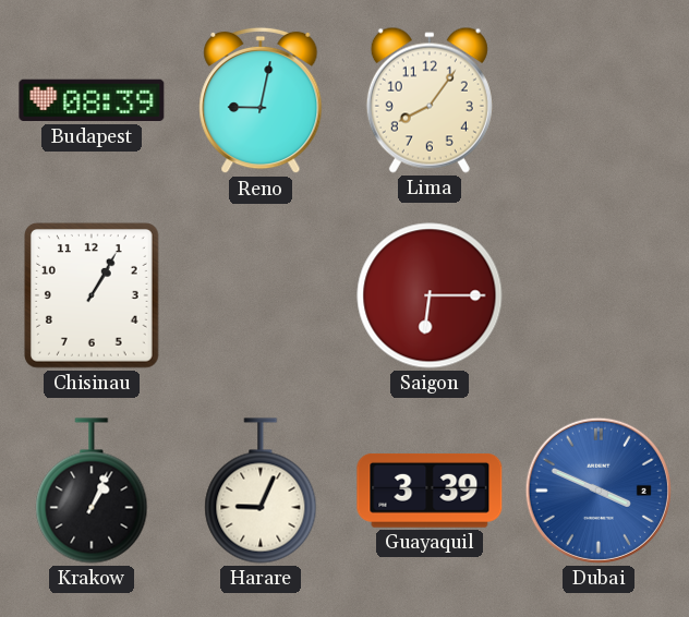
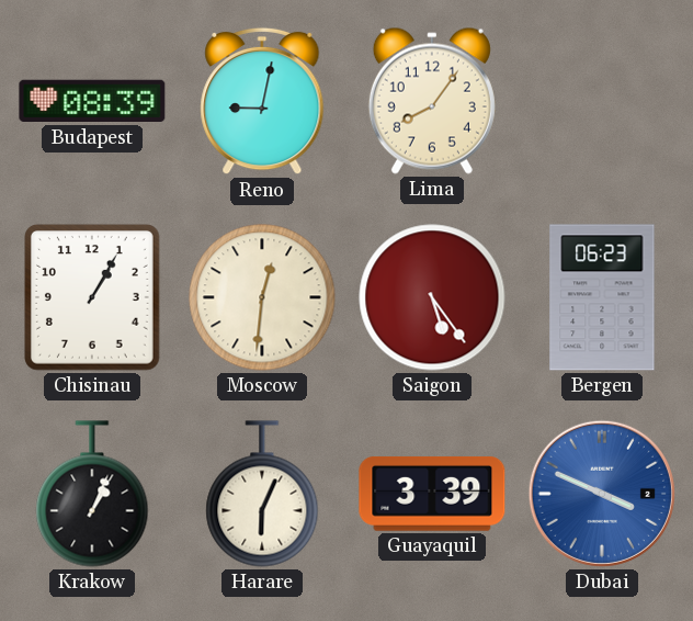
Moscow: none -> 12:31 (262, 297)
Saigon: 6:15 -> 5:24 (432, 297)
Bergen: none -> 06:23 (602, 297)
Harare: 9:04 -> 6:04 (262, 494)
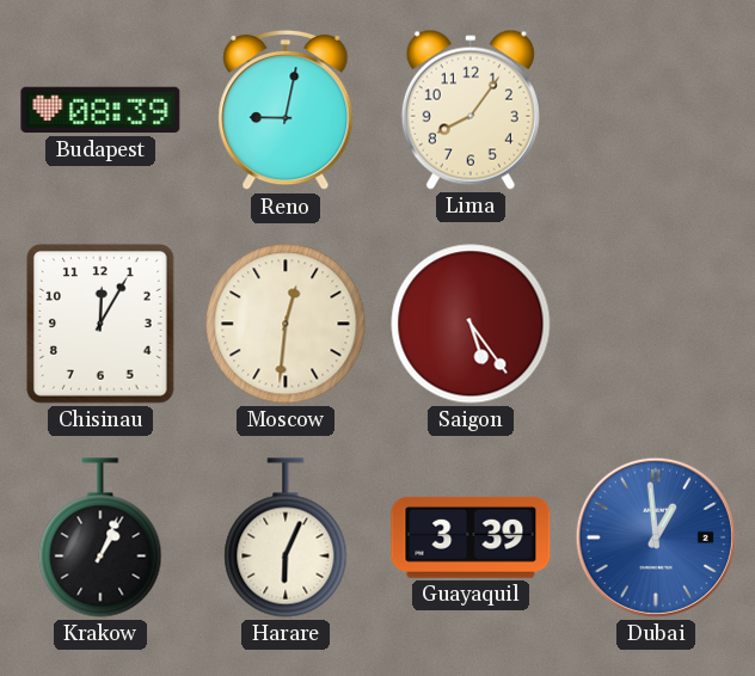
Chisinau: 1:05 -> 12:05 (102, 325)
Bergen: 06:23 -> none (602, 297)
Dubai: 3:49 -> 12:59 (656, 537)
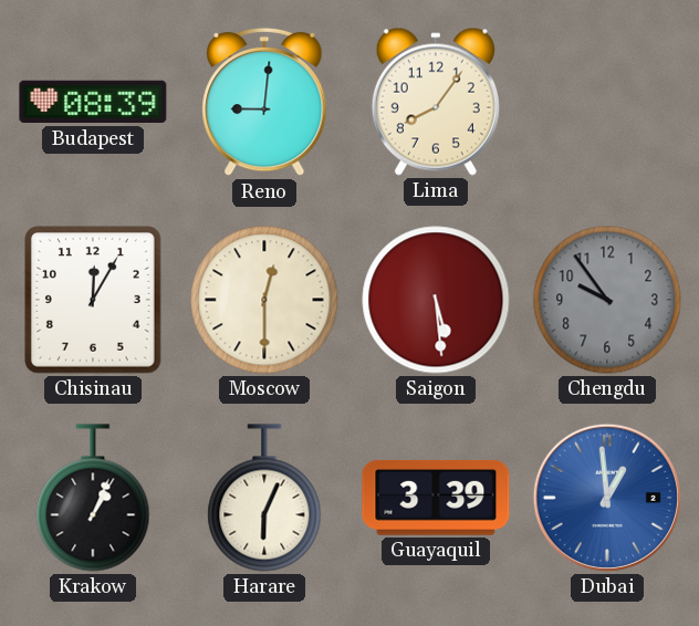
Reno: 9:02 -> 9:01 (264, 102)
Moscow: 12:31 -> 12:30 (264, 300)
Saigon: 5:24 -> 5:29 (436, 300)
Chengdu: none -> 9:54 (607, 300)
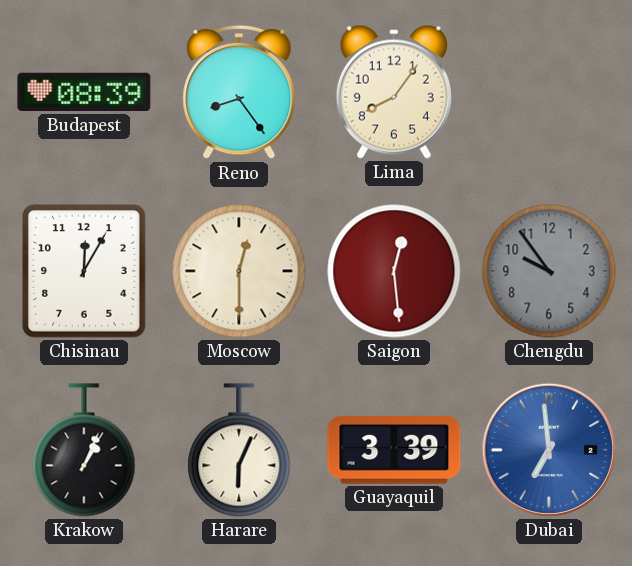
Reno: 9:01 -> 8:24 (239, 92)
Saigon: 5:29 -> 12:29 (394, 271)
Dubai: 12:59 -> 6:59 (549, 450)
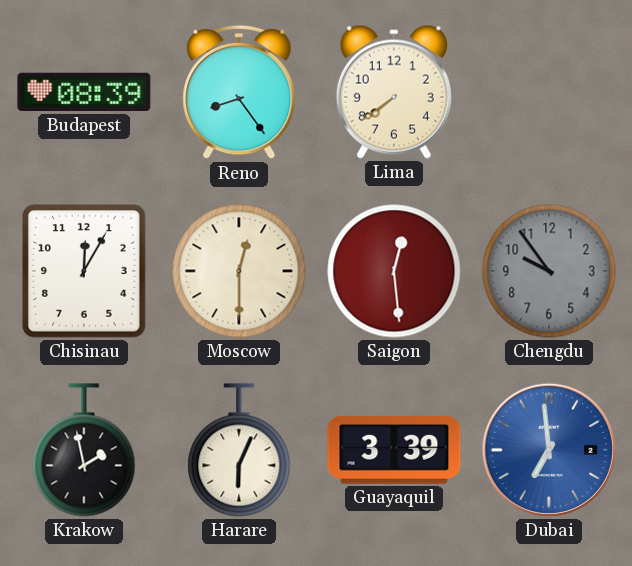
Lima: 8:06 -> 7:39 (394, 92)
Krakow: 1:04 -> 1:58 (84, 450)
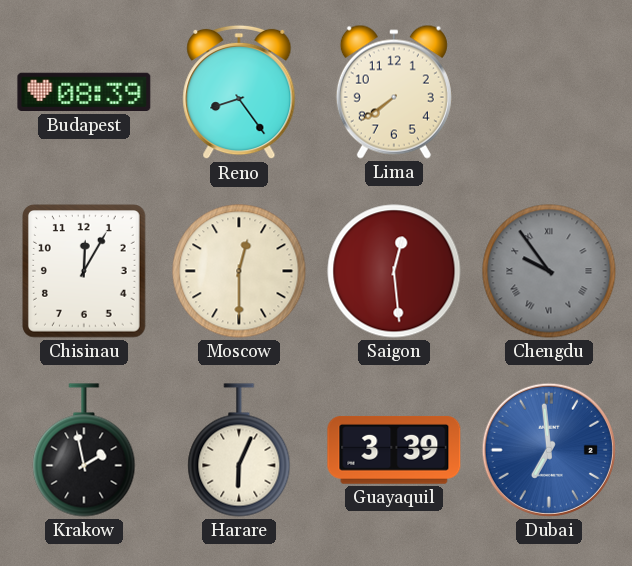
Chengdu numerals: Arabic -> Roman (549, 271)
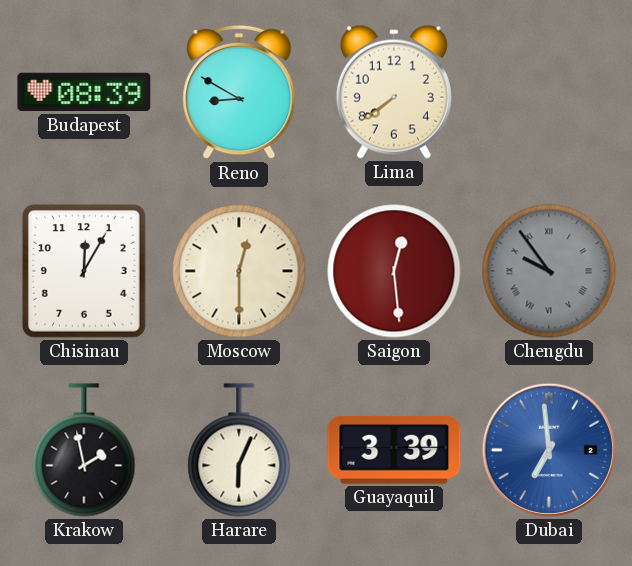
Reno: 8:24 -> 8:50 (239, 92)
